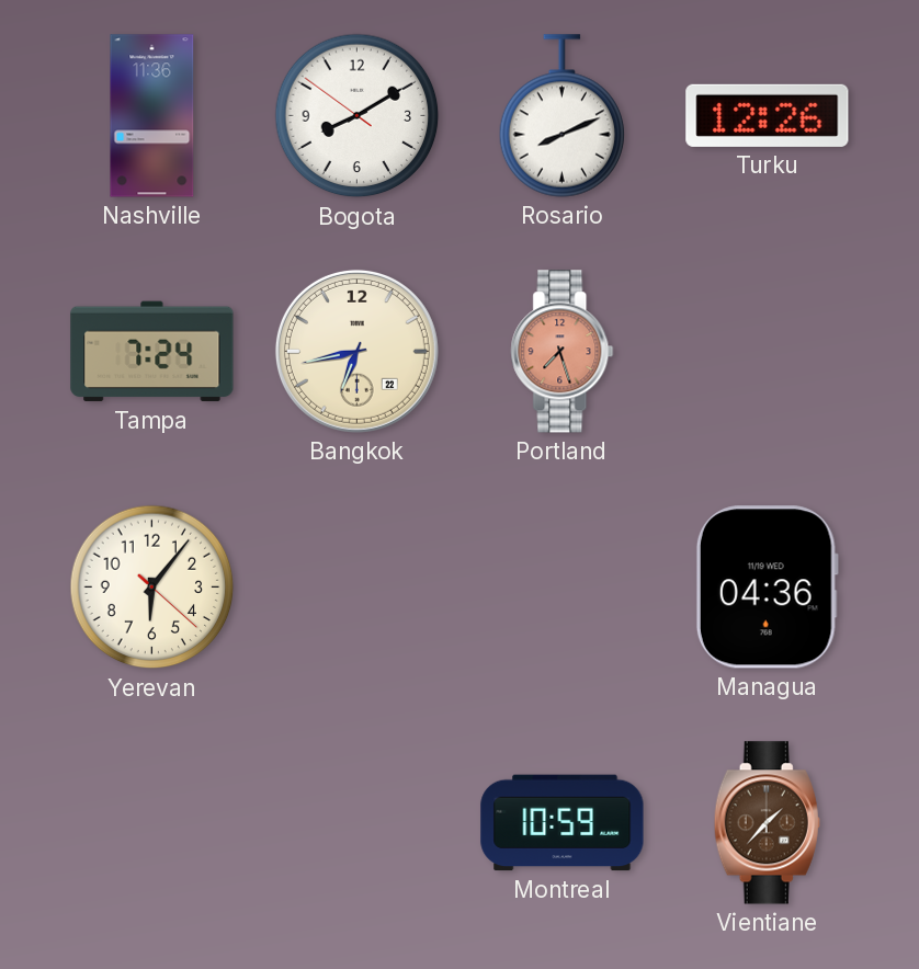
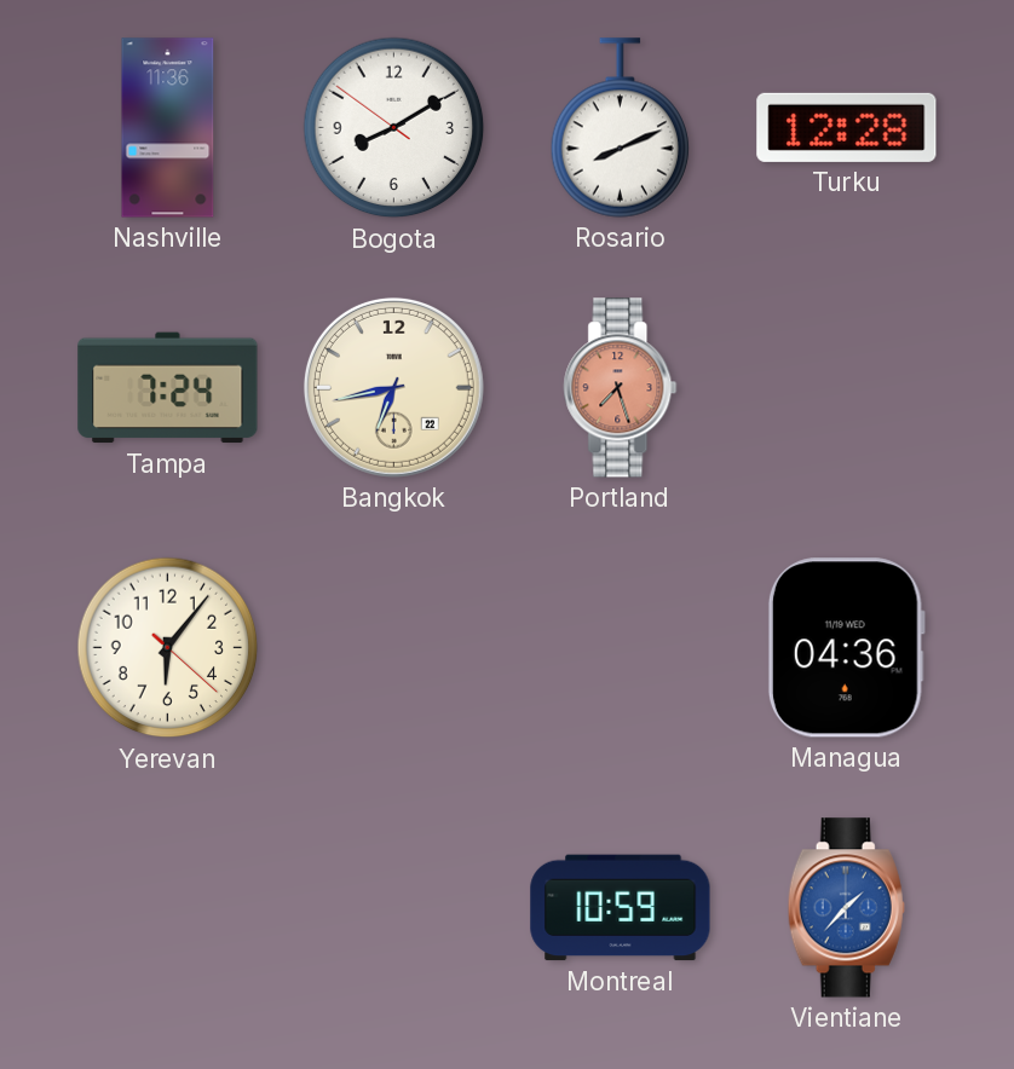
Turku: 12:26 -> 12:28 (847, 127)
Vientiane dial: brown -> blue (846, 908)
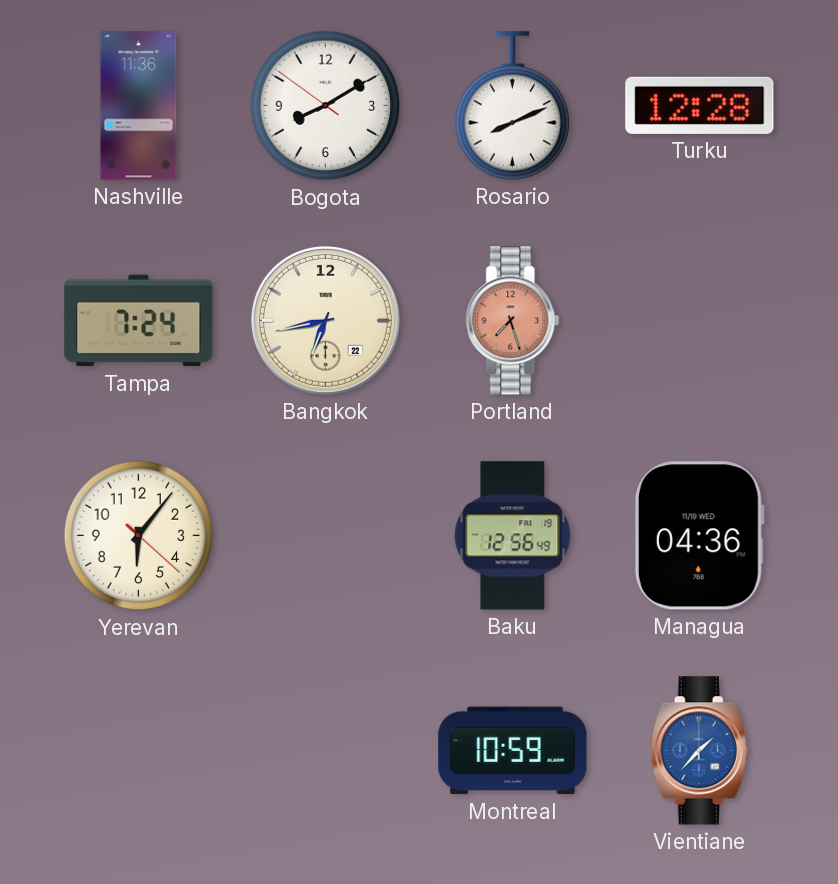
Baku: none -> 12:56 (513, 536)
